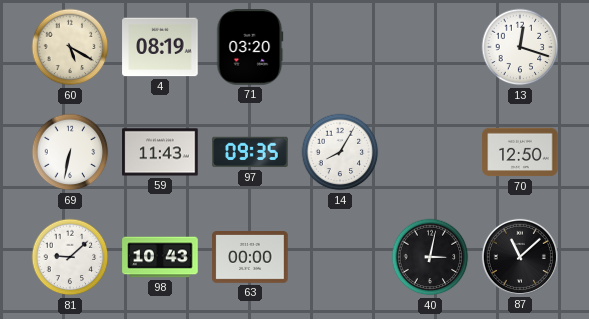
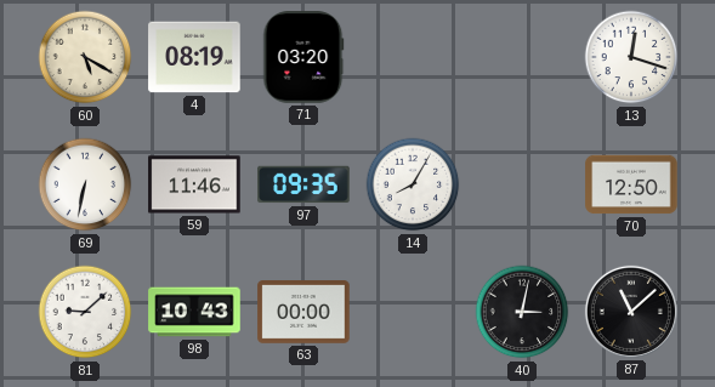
59: 11:43 -> 11:46 (194, 184)
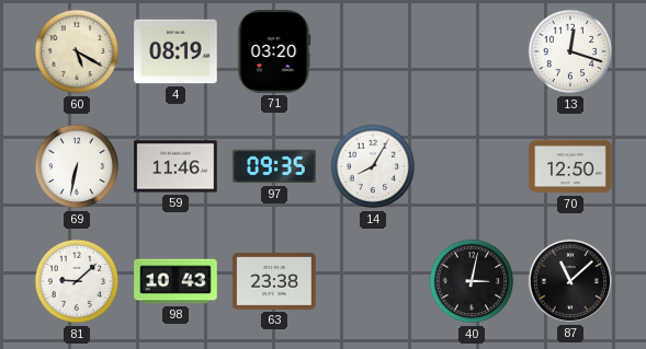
63: 00:00 -> 23:38 (274, 282)
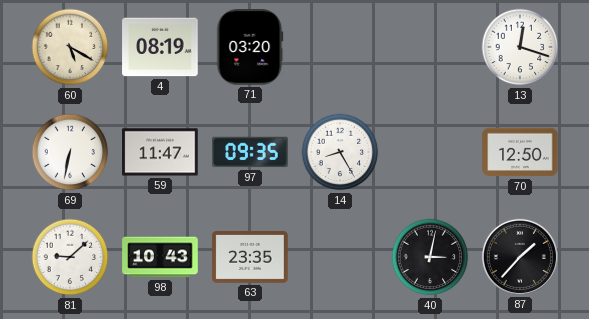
59: 11:46 -> 11:47 (160, 152)
14: 8:05 -> 8:25 (340, 152)
63: 23:38 -> 23:35 (250, 258)
87: 11:08 -> 1:37 (520, 257)
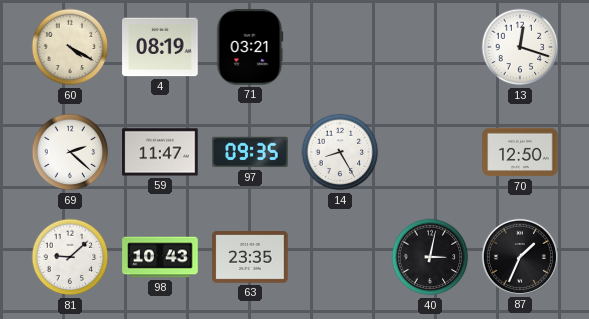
60: 5:20 -> 4:20 (70, 47)
71: 03:20 -> 03:21 (250, 47)
69: 6:32 -> 2:22 (70, 152)
87: 1:37 -> 1:34 (520, 257)
